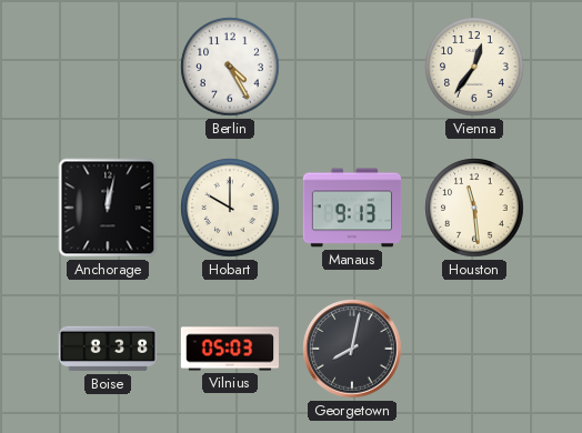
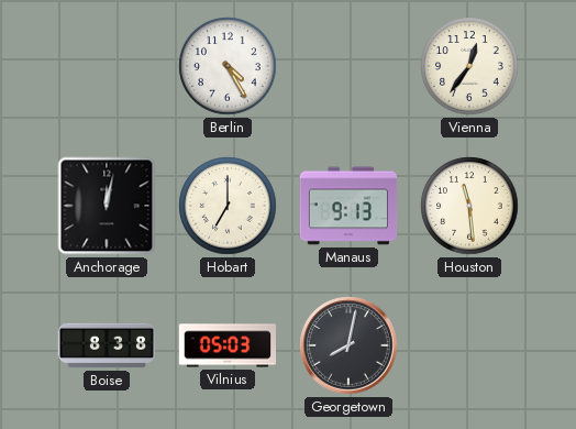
Hobart: 10:00 -> 7:00 (228, 206)
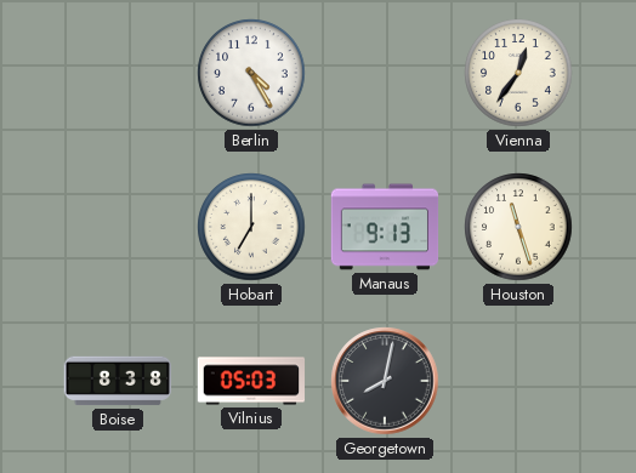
Anchorage: 12:02 -> none (107, 206)
Houston: 11:29 -> 11:27 (518, 227)
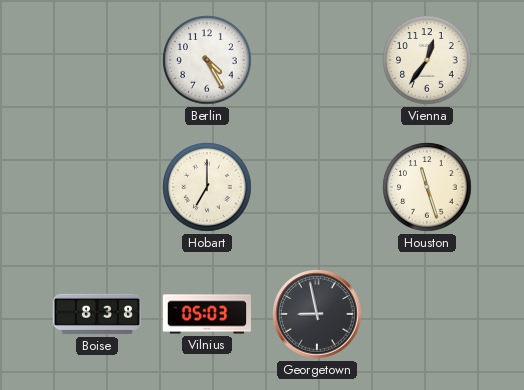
Manaus: 9:13 -> none (385, 227)
Georgetown: 8:02 -> 8:58 (317, 314)
